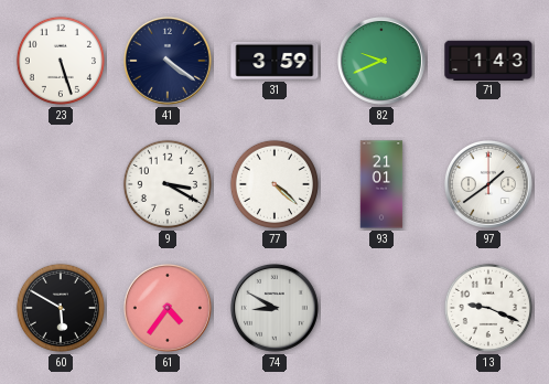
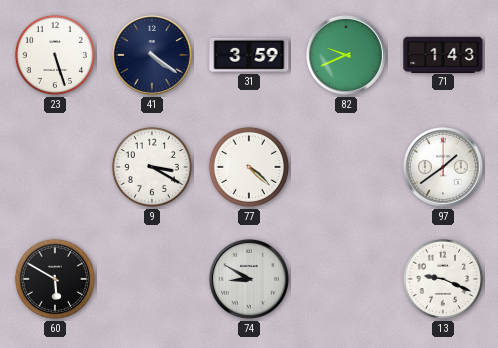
93: 21:01 -> none (381, 184)
61: 4:36 -> none (168, 308)
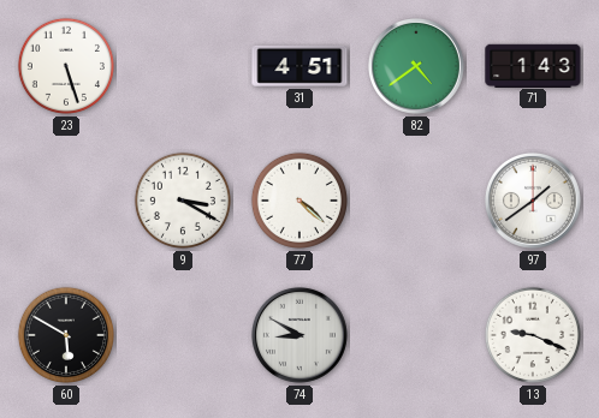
41: 4:21 -> none (152, 55)
31: 3:59 -> 4:51 (299, 66)
82: 9:41 -> 4:39 (416, 66)
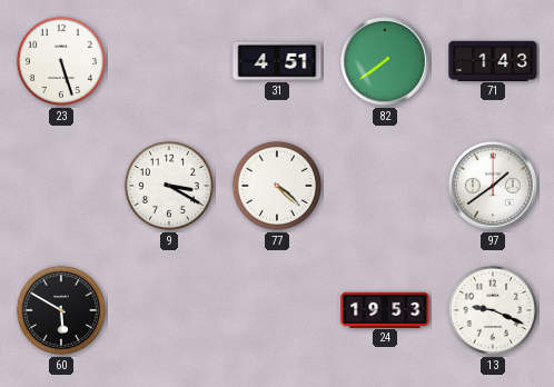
82: 4:39 -> 7:39 (385, 61)
74: 8:50 -> none (299, 335)
24: none -> 19:53 (385, 309)
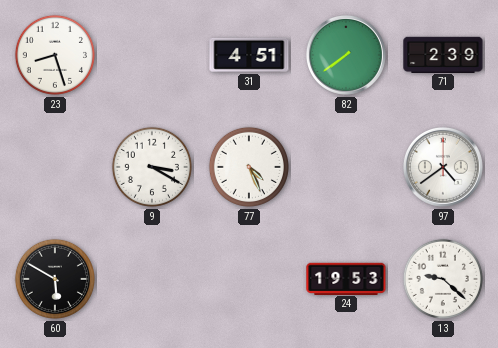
23: 5:27 -> 8:27 (55, 55)
71: 1:43 -> 2:39 (443, 54)
77: 4:22 -> 4:26 (249, 167)
97: 1:39 -> 4:39 (443, 167)
13: 9:19 -> 9:22 (443, 279)
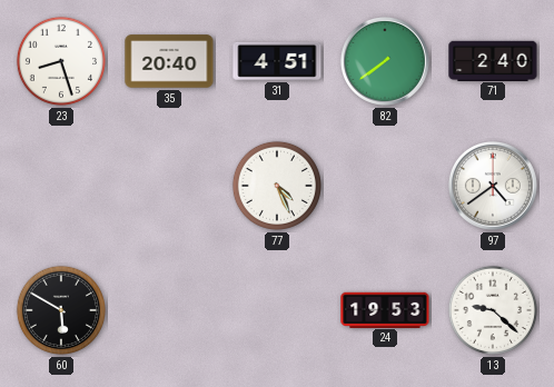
35: none -> 20:40 (169, 61)
71: 2:39 -> 2:40 (493, 60)
9: 3:20 -> none (152, 167)
